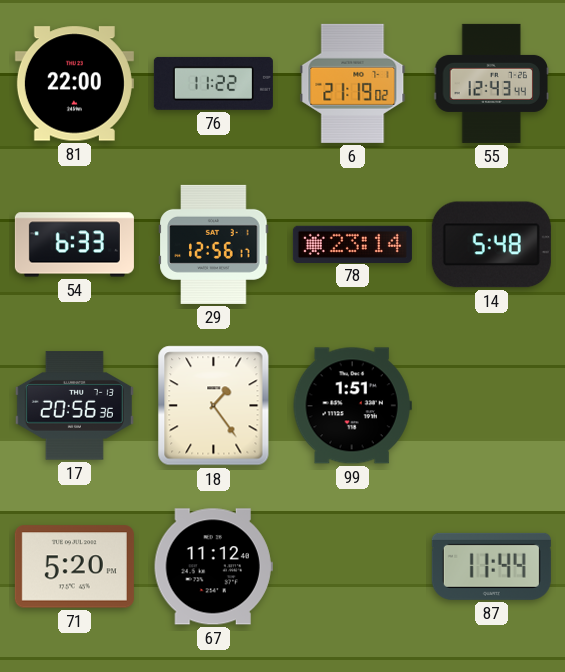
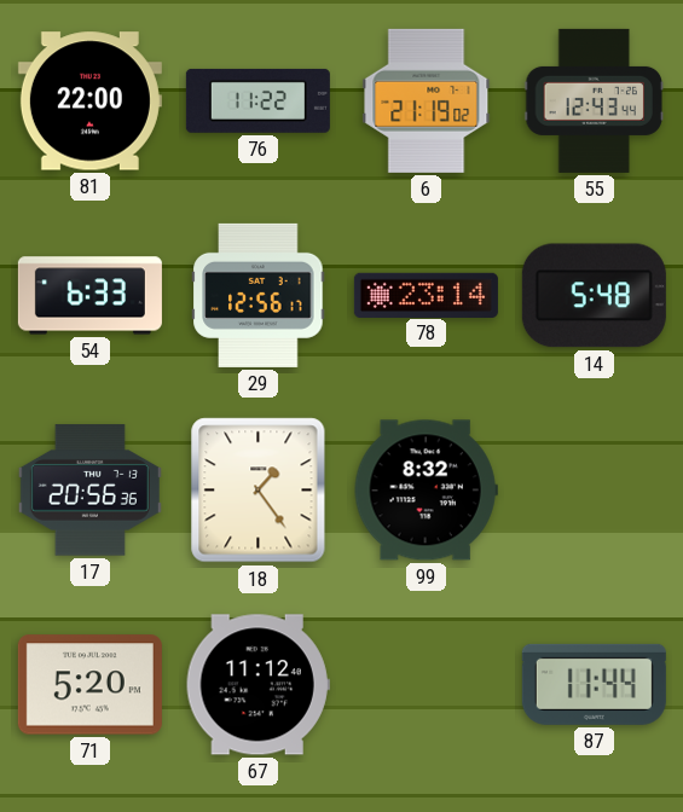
99: 1:51 -> 8:32 (426, 491)
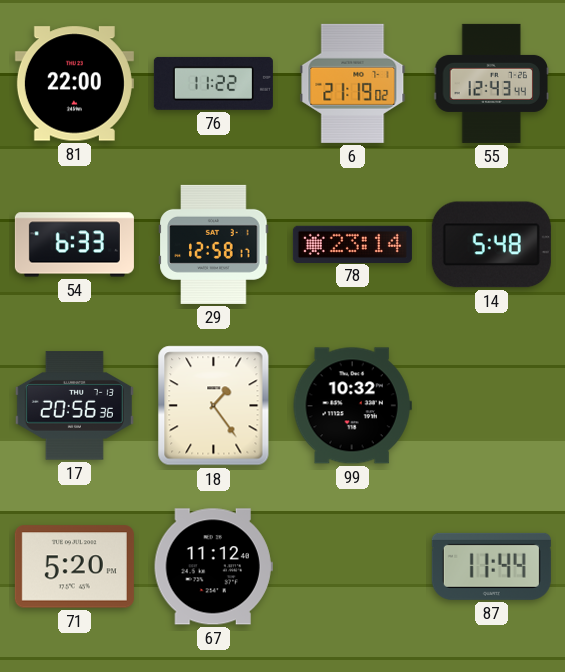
29: 12:56 -> 12:58 (214, 244)
99: 8:32 -> 10:32 (352, 406)
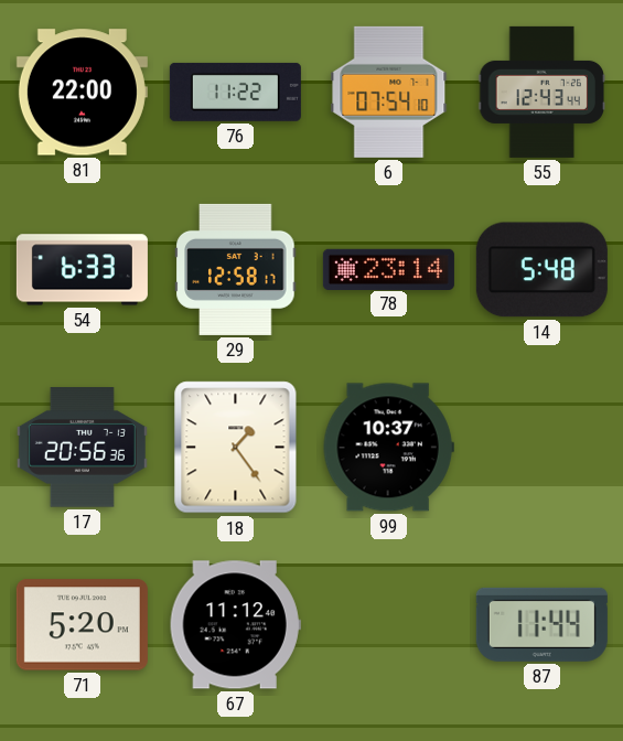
6: 21:19 -> 07:54 (389, 92)
99: 10:32 -> 10:37 (388, 448)
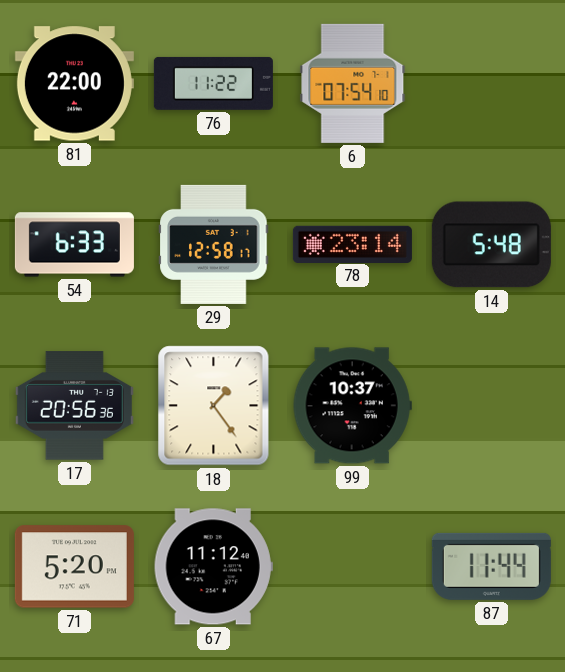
55: 12:43 -> none (543, 92)
